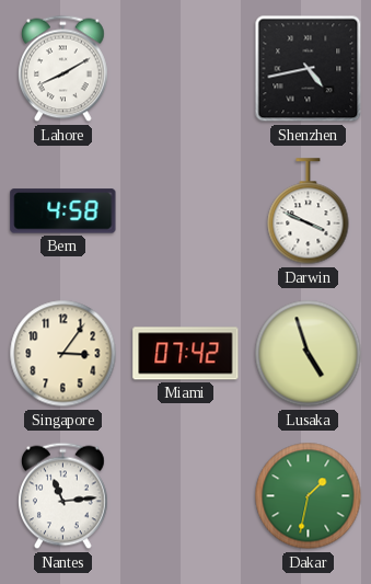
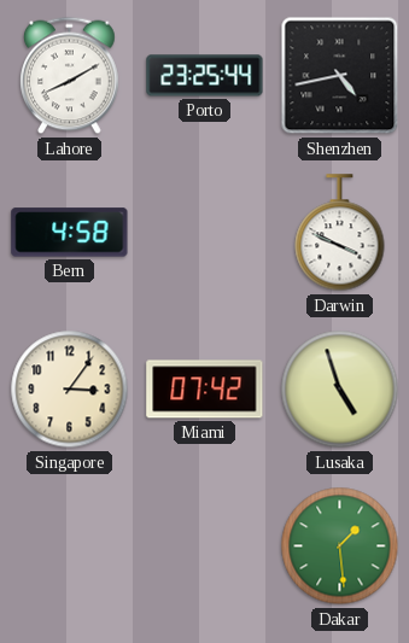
Porto: none -> 23:25 (205, 76)
Nantes: 11:14 -> none (63, 496)
Dakar: 1:32 -> 1:29 (340, 546)
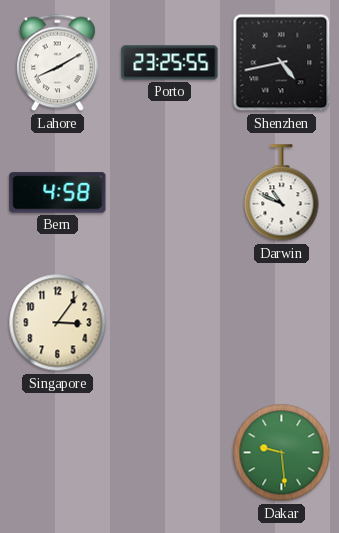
Porto: 23:25:44 -> 23:25:55 (170, 63)
Darwin: 3:49 -> 10:49 (282, 193)
Miami: 07:42 -> none (205, 390)
Lusaka: 4:57 -> none (340, 390)
Dakar: 1:29 -> 9:29 (282, 453)
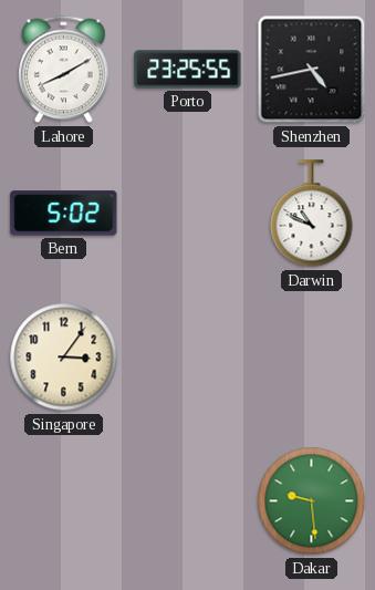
Bern: 4:58 -> 5:02 (64, 214)
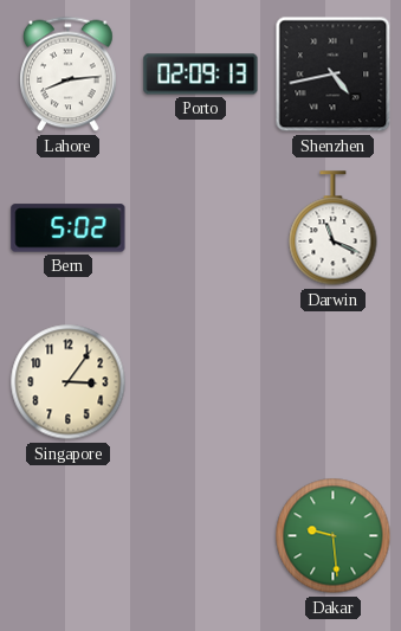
Lahore: 8:10 -> 8:14 (69, 75)
Porto: 23:25 -> 02:09 (201, 75)
Darwin: 10:49 -> 11:19 (334, 228)
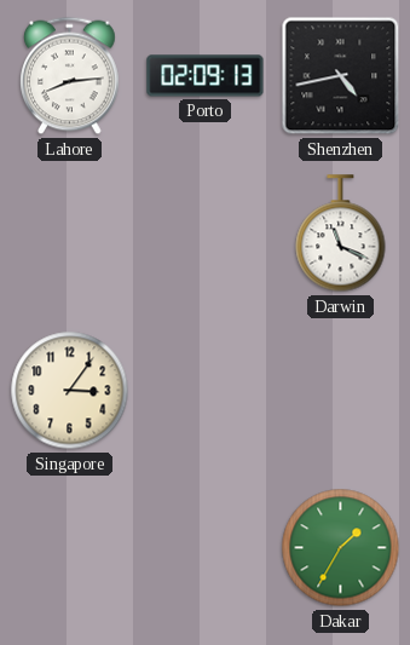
Bern: 5:02 -> none (69, 228)
Dakar: 9:29 -> 1:35 (341, 548)
